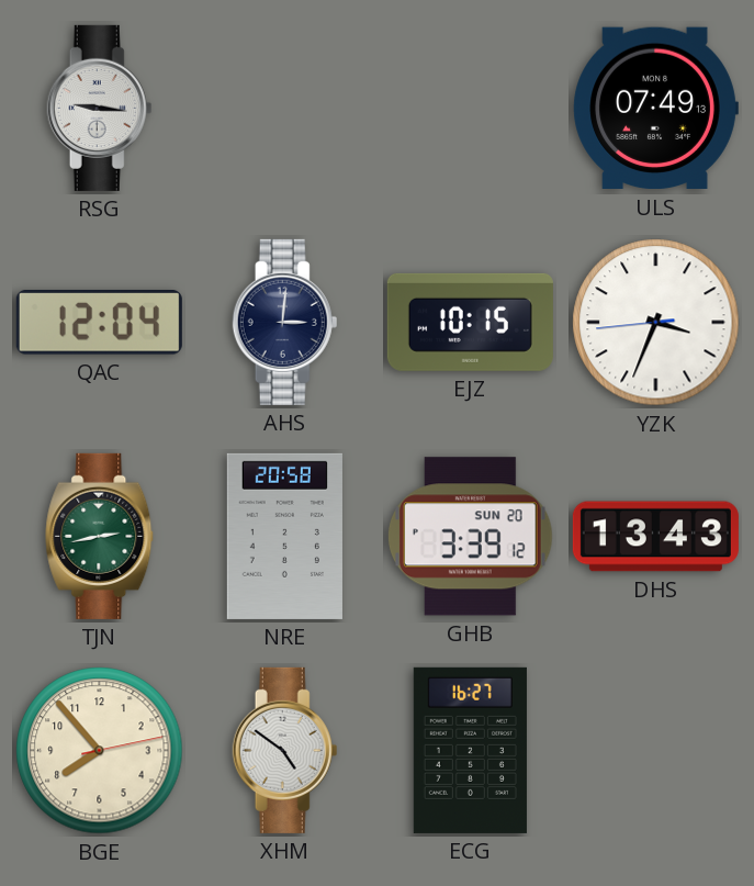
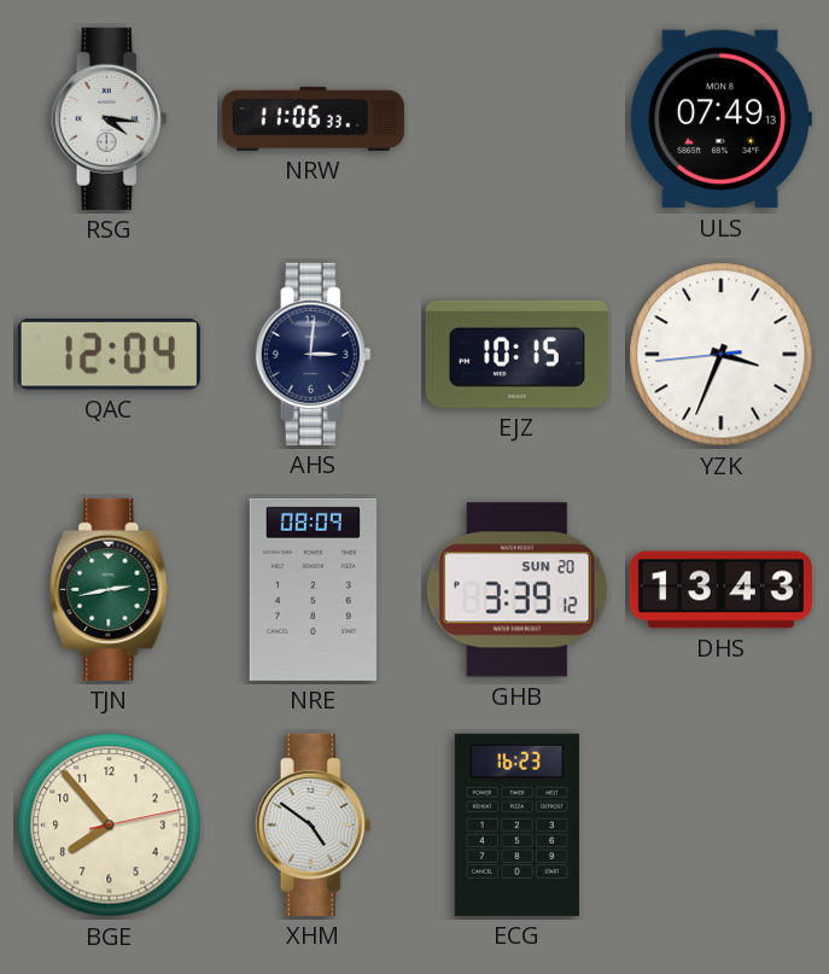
RSG: 9:16 -> 4:16 (110, 118)
NRW: none -> 11:06 (313, 118)
NRE: 20:58 -> 08:09 (313, 589)
ECG: 16:27 -> 16:23 (516, 824)
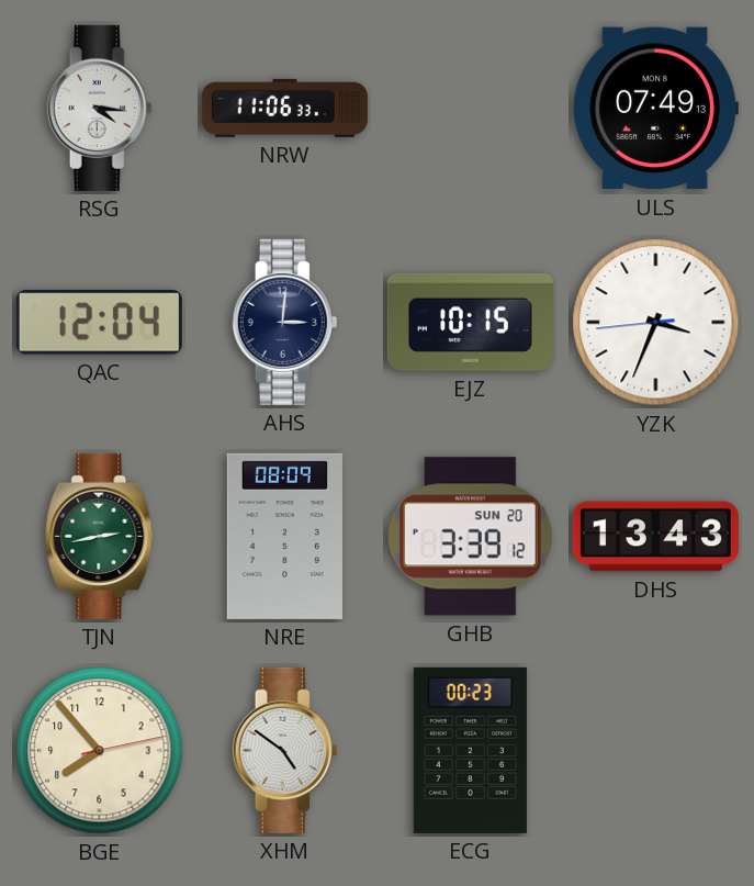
ECG: 16:23 -> 00:23 (470, 750)
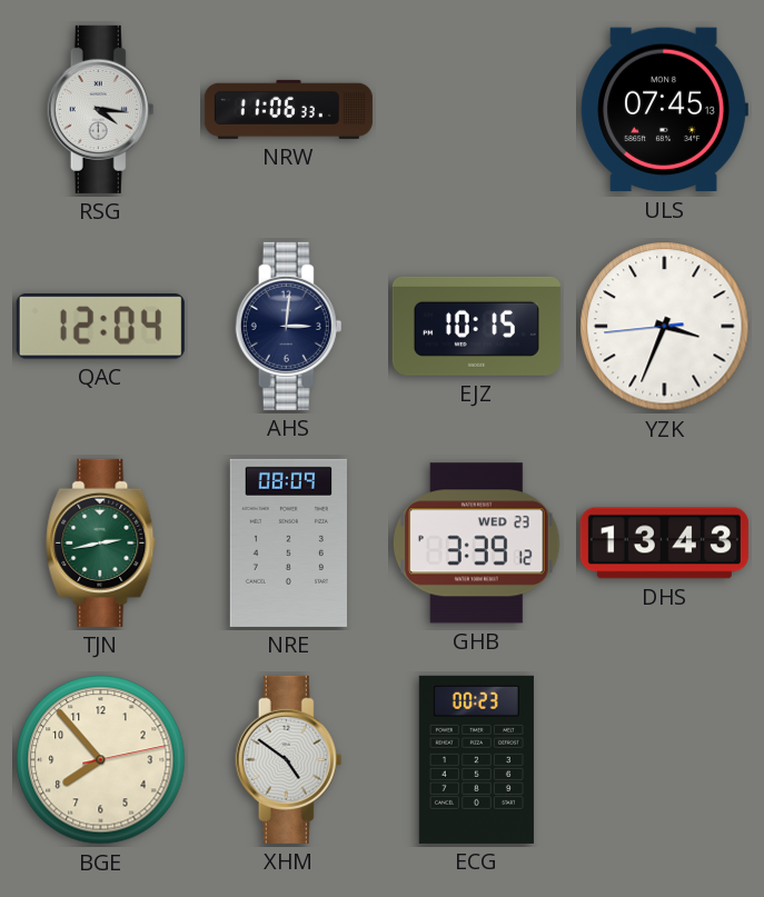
ULS: 07:49 -> 07:45 (664, 110)
GHB date: SUN 20 -> WED 23 (476, 544)
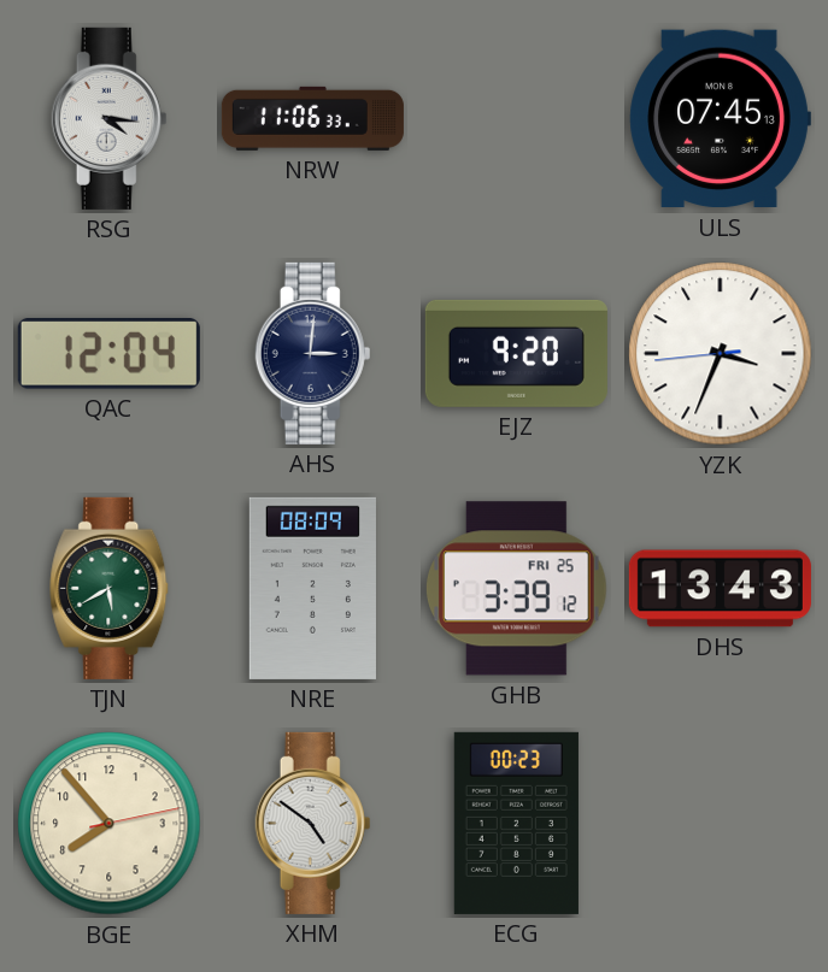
EJZ: 10:15 -> 9:20 (516, 353)
TJN: 2:43 -> 5:40 (110, 588)
GHB date: WED 23 -> FRI 25 (516, 589)
